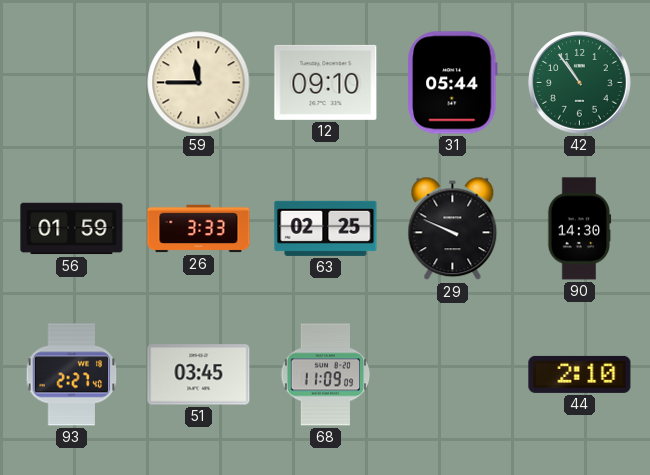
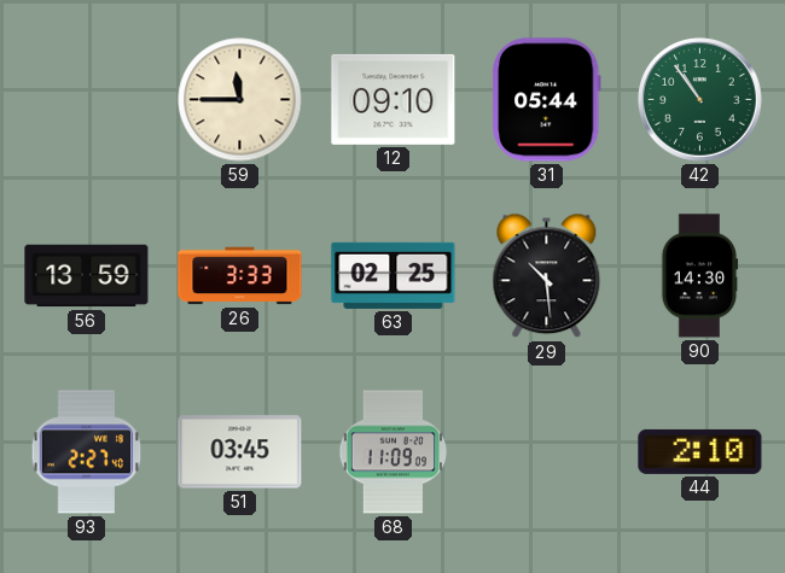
56: 01:59 -> 13:59 (87, 276)
29: 9:49 -> 10:29 (547, 276)
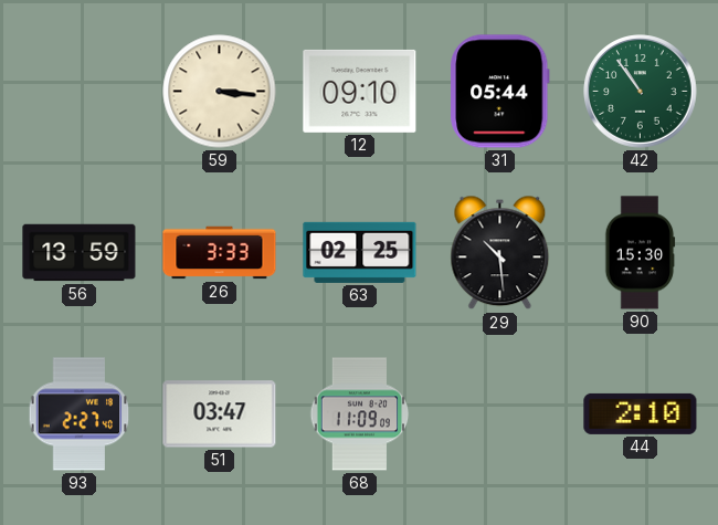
59: 11:45 -> 3:16 (220, 92)
90: 14:30 -> 15:30 (640, 253)
51: 03:45 -> 03:47 (220, 414)
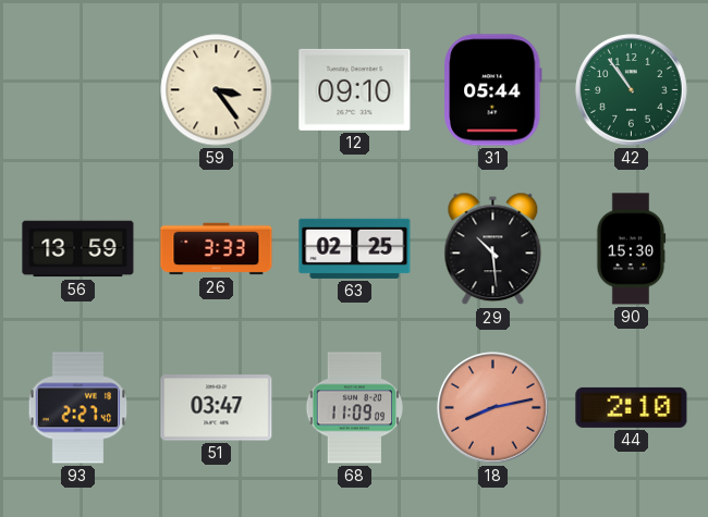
59: 3:16 -> 3:24 (217, 90)
18: none -> 8:13 (493, 408)
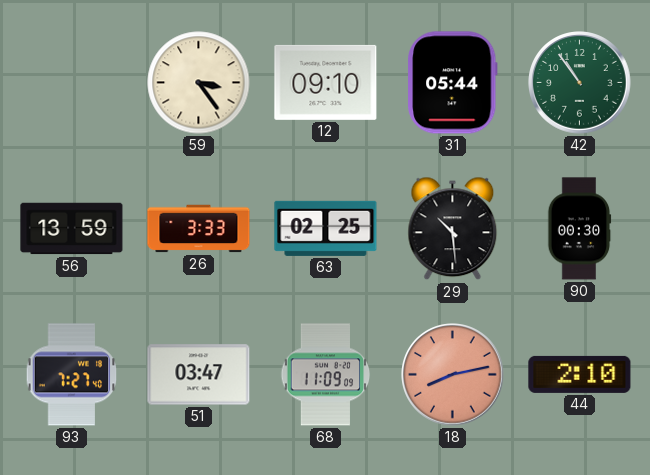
90: 15:30 -> 00:30 (579, 229)
93: 2:27 -> 7:27 (72, 375)
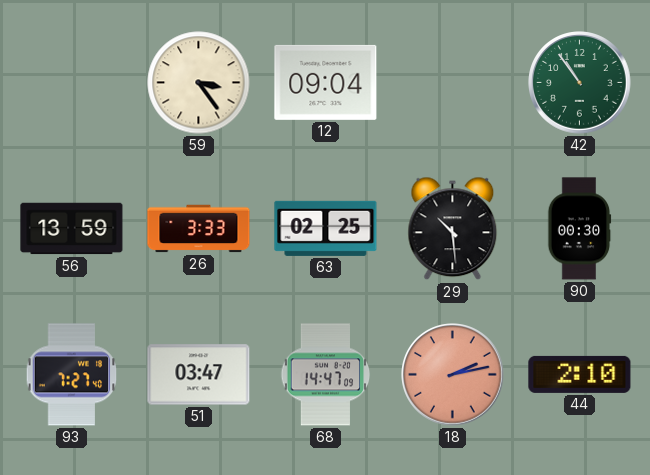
12: 09:10 -> 09:04 (326, 82)
31: 05:44 -> none (453, 83)
68: 11:09 -> 14:47 (326, 375)
18: 8:13 -> 2:13 (453, 375)
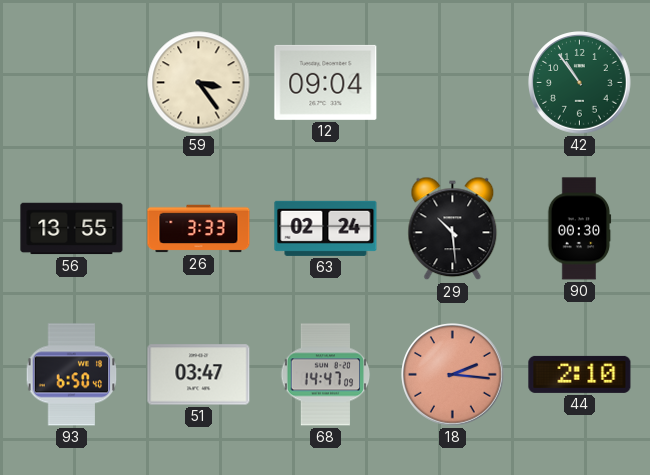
56: 13:59 -> 13:55 (72, 229)
63: 02:25 -> 02:24 (326, 228)
93: 7:27 -> 6:50 (72, 375)
18: 2:13 -> 2:16 (453, 375)
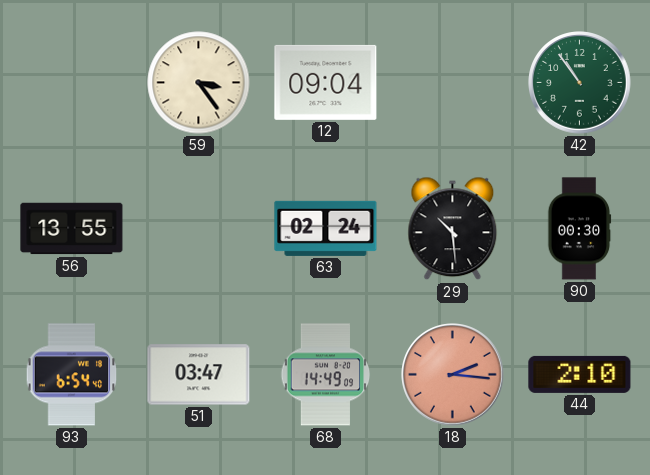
26: 3:33 -> none (199, 229)
93: 6:50 -> 6:54 (72, 375)
68: 14:47 -> 14:49 (326, 375)
